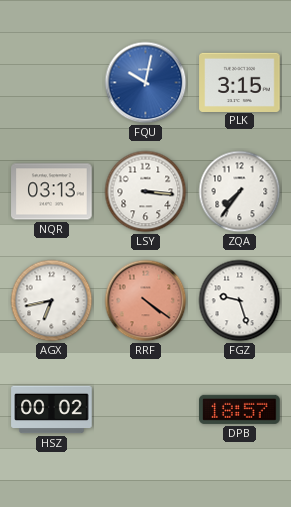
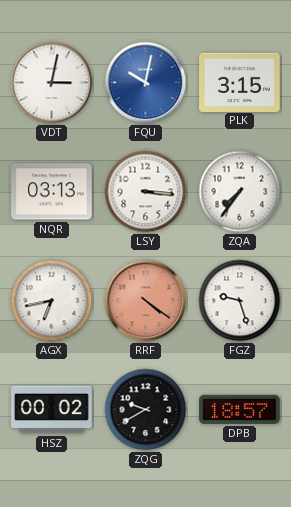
VDT: none -> 3:02 (52, 83)
ZQG: none -> 9:40 (146, 410)
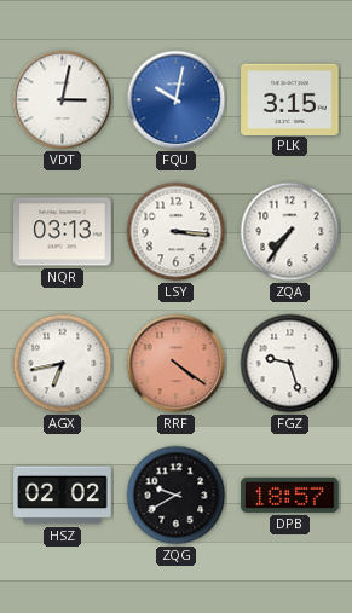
HSZ: 00:02 -> 02:02 (63, 496)
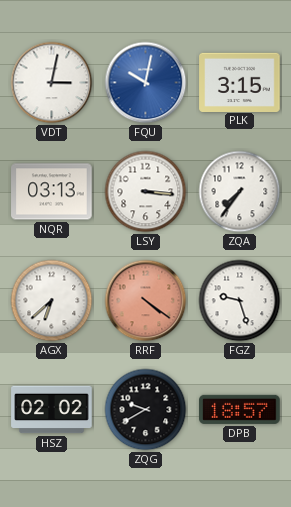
AGX: 6:43 -> 6:38 (52, 301)
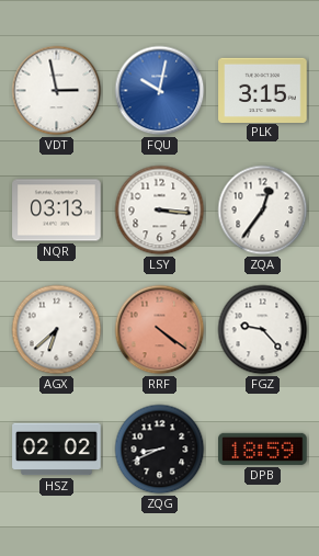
VDT: 3:02 -> 2:58 (57, 91)
ZQA: 7:36 -> 12:36 (263, 211)
FGZ: 9:27 -> 9:23 (263, 330)
ZQG: 9:40 -> 8:41 (160, 450)
DPB: 18:57 -> 18:59 (263, 449)
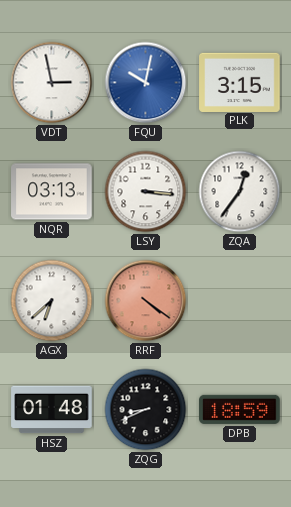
FGZ: 9:23 -> none (263, 330)
HSZ: 02:02 -> 01:48 (52, 410)
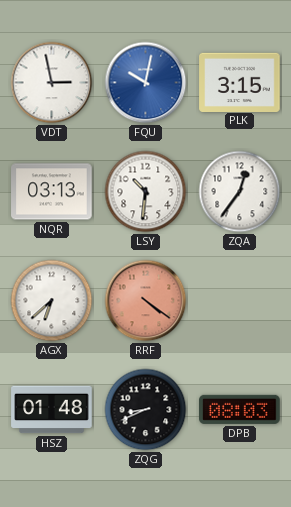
LSY: 3:16 -> 10:31 (146, 192)
DPB: 18:59 -> 08:03 (240, 409)
